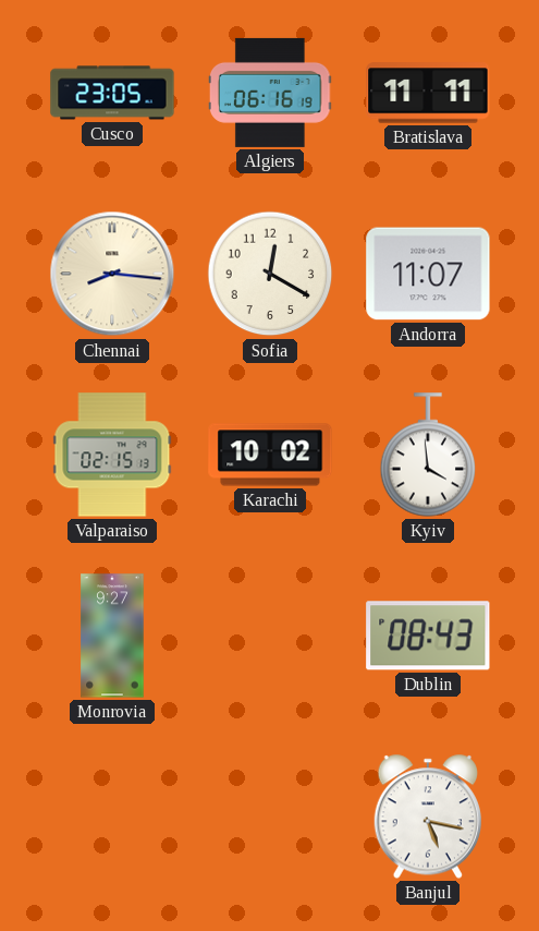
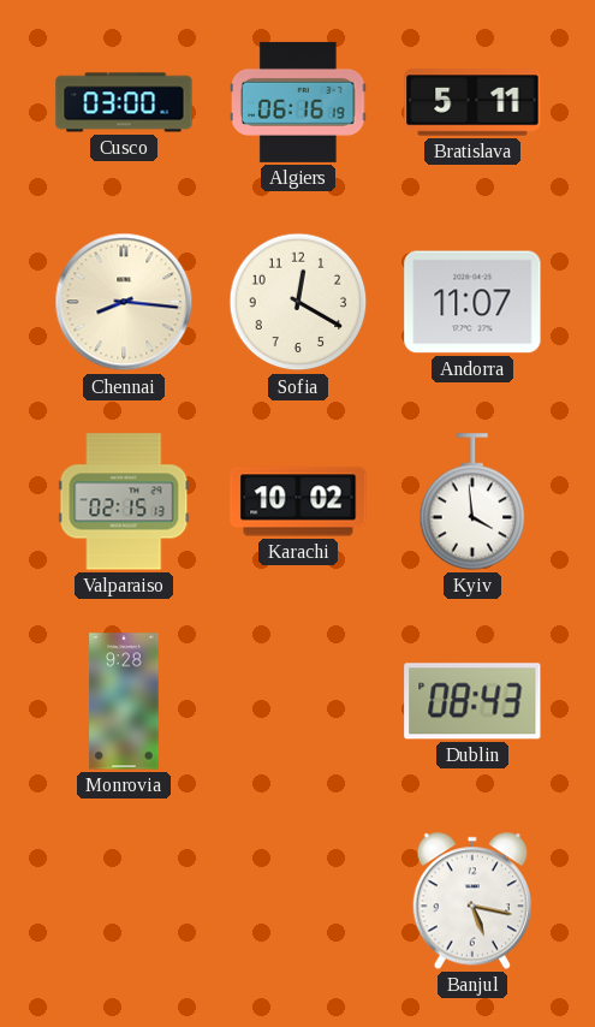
Cusco: 23:05 -> 03:00 (124, 102)
Bratislava: 11:11 -> 5:11 (472, 102)
Monrovia: 9:27 -> 9:28 (124, 701)
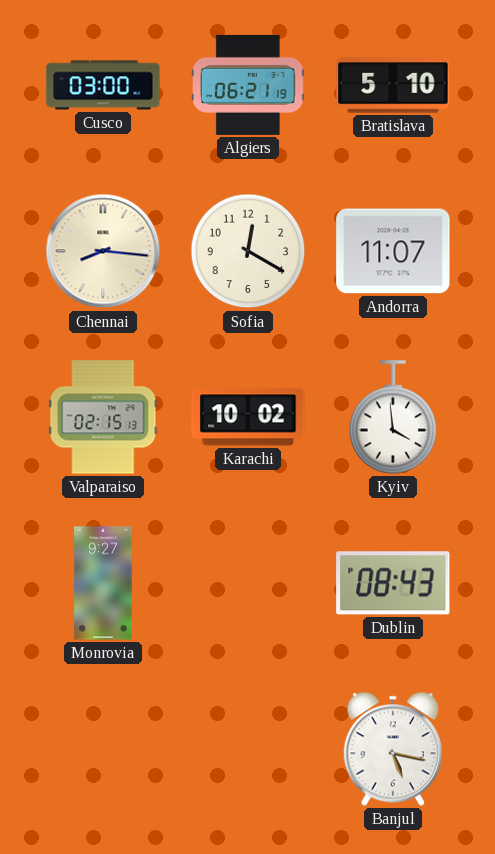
Algiers: 06:16 -> 06:21 (249, 85)
Bratislava: 5:11 -> 5:10 (393, 85)
Monrovia: 9:28 -> 9:27 (103, 583)
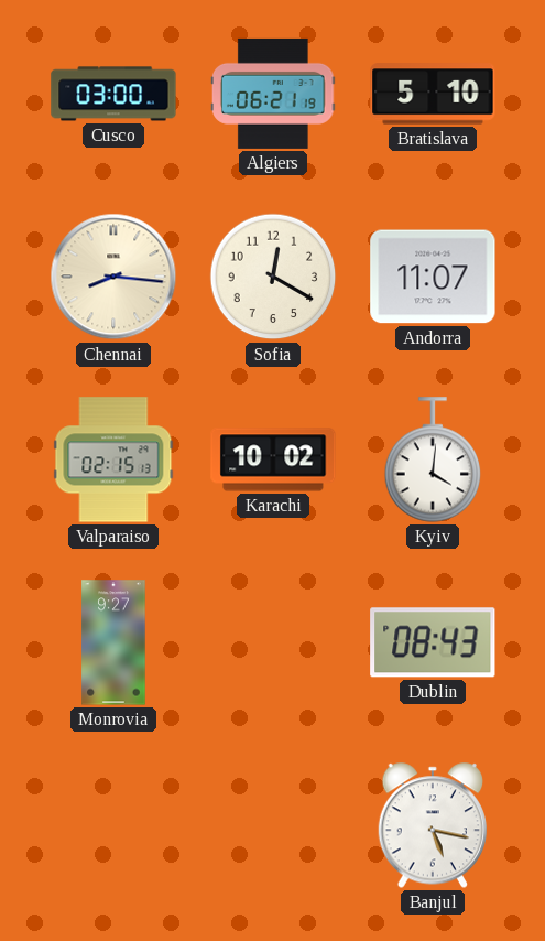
Kyiv: 3:59 -> 4:01 (433, 459)
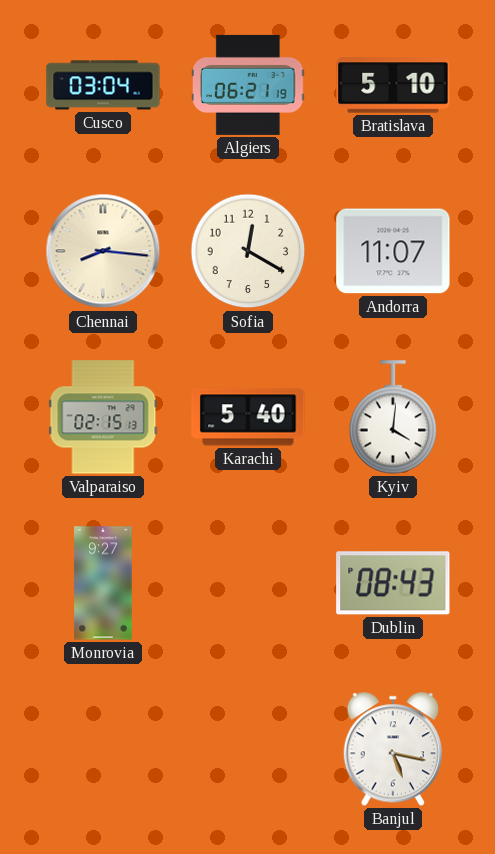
Cusco: 03:00 -> 03:04 (103, 85)
Karachi: 10:02 -> 5:40 (248, 417)
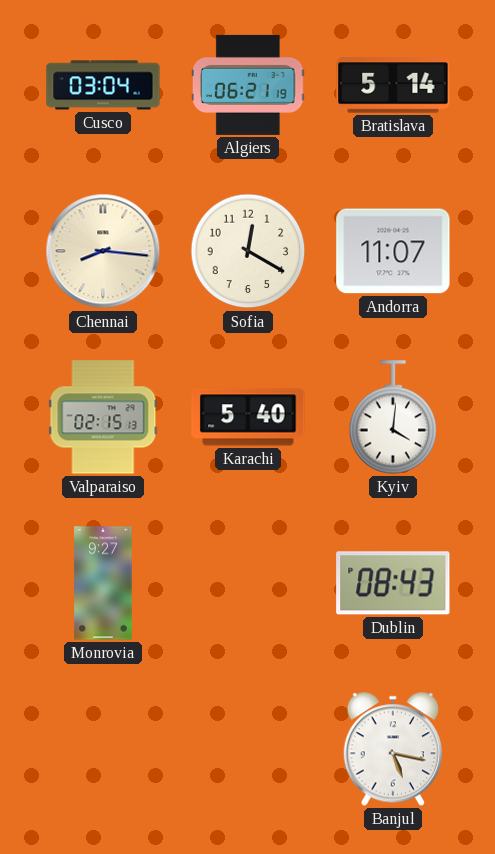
Bratislava: 5:10 -> 5:14 (393, 85)
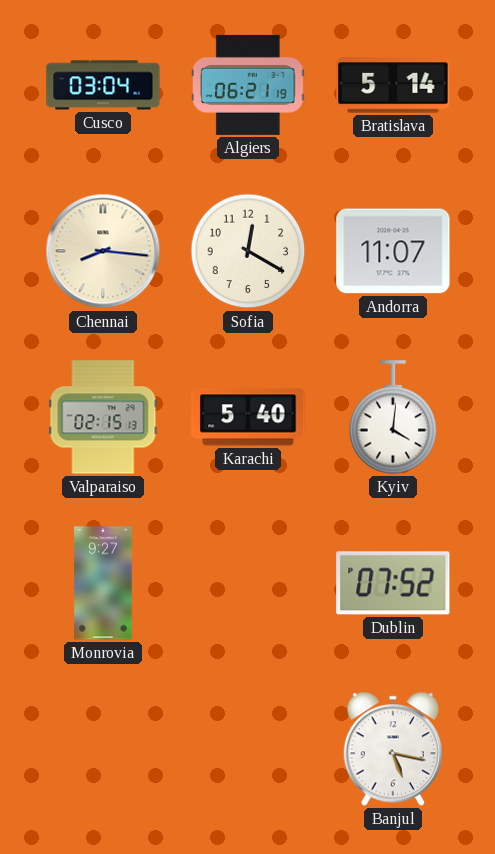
Dublin: 08:43 -> 07:52 (393, 583)
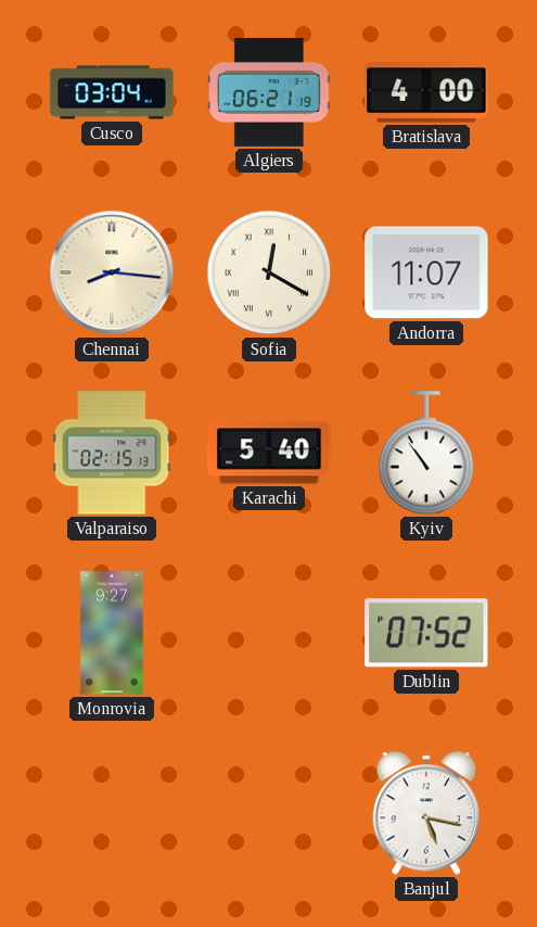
Bratislava: 5:14 -> 4:00 (426, 92)
Sofia numerals: Arabic -> Roman (269, 272)
Kyiv: 4:01 -> 10:54 (426, 453)
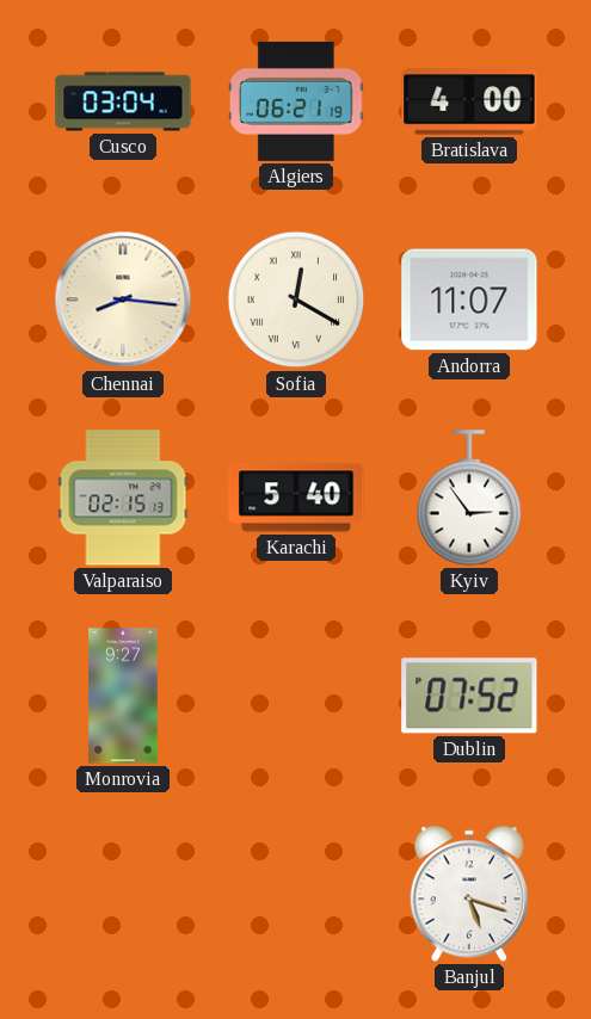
Kyiv: 10:54 -> 2:54 (469, 498)
Banjul: 5:17 -> 5:18 (468, 894)
